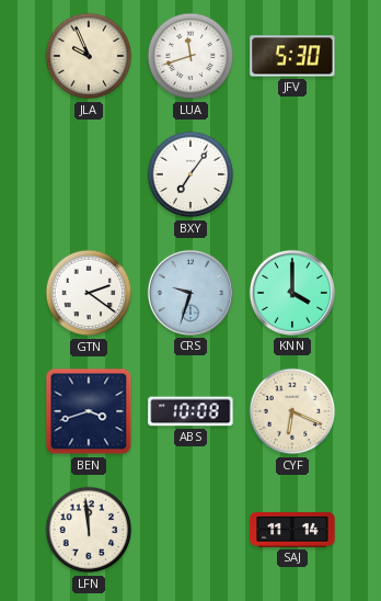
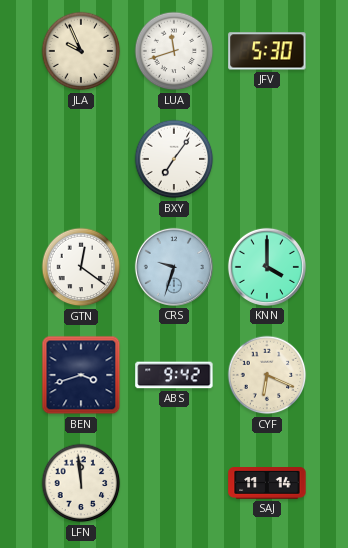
GTN: 2:21 -> 12:21 (81, 267)
ABS: 10:08 -> 9:42 (174, 375)
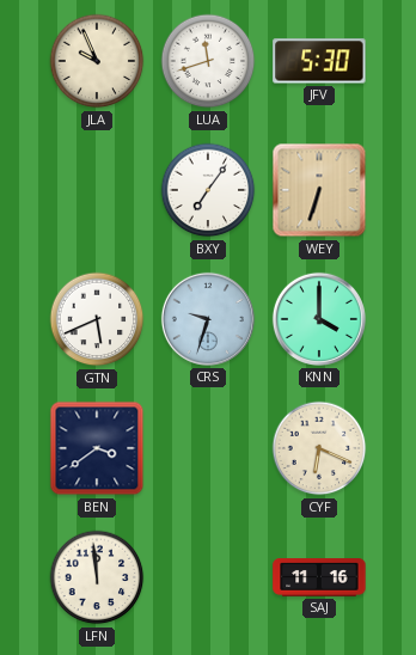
WEY: none -> 6:33 (319, 190)
GTN: 12:21 -> 5:41 (97, 319)
BEN: 3:42 -> 3:39 (97, 448)
ABS: 9:42 -> none (174, 375)
SAJ: 11:14 -> 11:16 (319, 579)
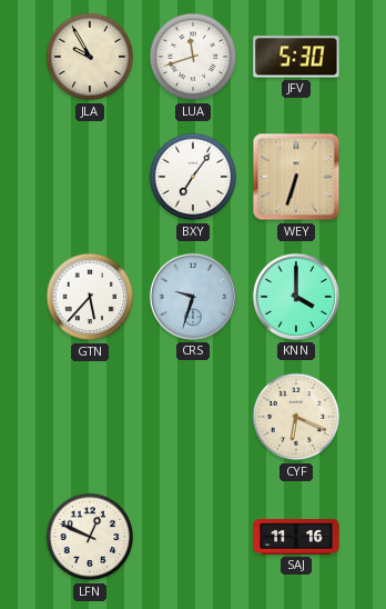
JLA: 9:56 -> 9:55 (90, 57)
GTN: 5:41 -> 5:37 (90, 297)
BEN: 3:39 -> none (97, 448)
LFN: 11:59 -> 12:49 (90, 537)
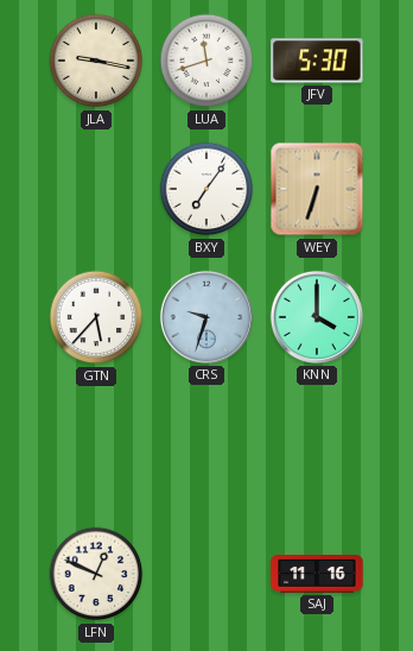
JLA: 9:55 -> 9:17 (96, 61)
CYF: 6:19 -> none (296, 417)
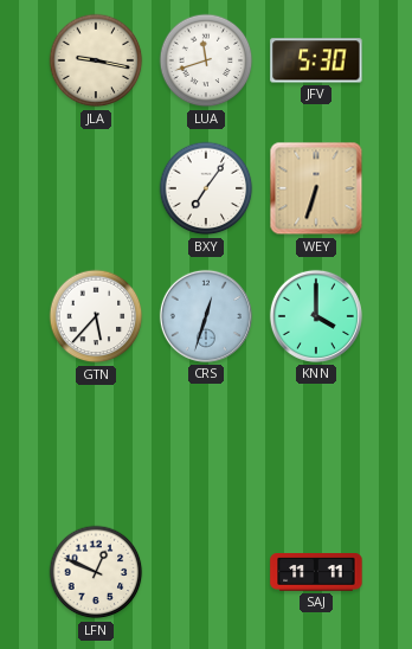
CRS: 9:33 -> 12:33 (206, 316)
SAJ: 11:16 -> 11:11 (316, 573)
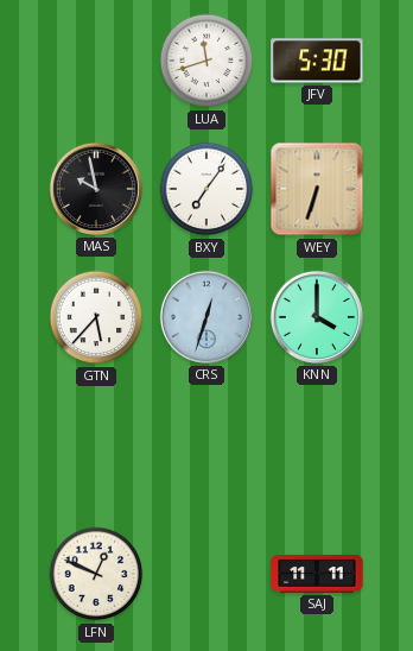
JLA: 9:17 -> none (96, 60)
MAS: none -> 9:58 (96, 189)
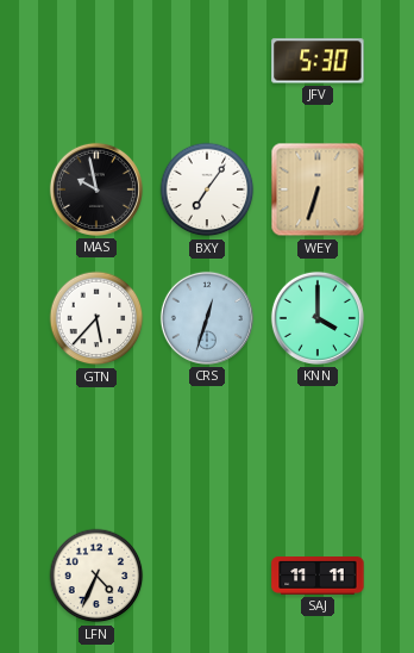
LUA: 11:42 -> none (206, 61)
LFN: 12:49 -> 4:34 (96, 576)
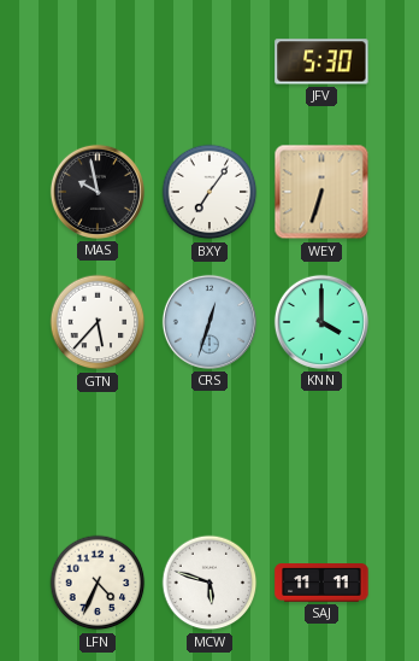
MCW: none -> 5:48 (209, 583)
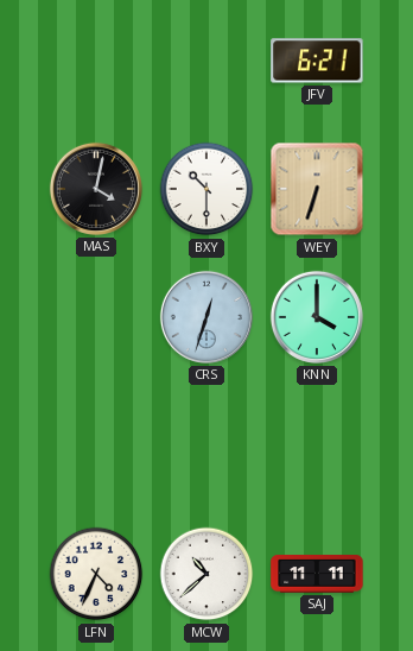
JFV: 5:30 -> 6:21 (317, 61)
MAS: 9:58 -> 4:02 (96, 189)
BXY: 7:06 -> 10:30 (206, 189)
GTN: 5:37 -> none (98, 322)
MCW: 5:48 -> 10:38 (206, 574)
